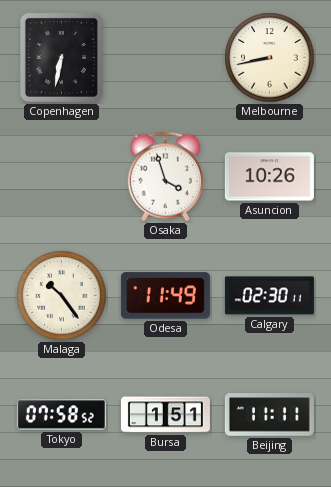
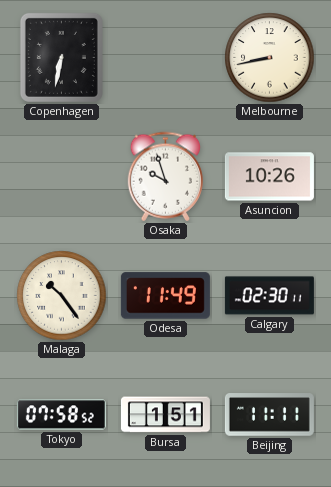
Osaka: 3:57 -> 9:57 (165, 177)
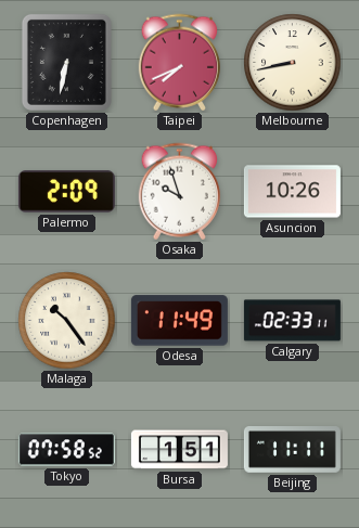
Taipei: none -> 7:41 (179, 63)
Palermo: none -> 2:09 (66, 192)
Calgary: 02:30 -> 02:33 (292, 321)
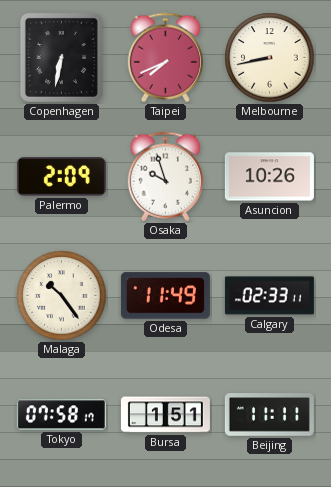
Tokyo: 07:58:52 -> 07:58:17 (61, 415)
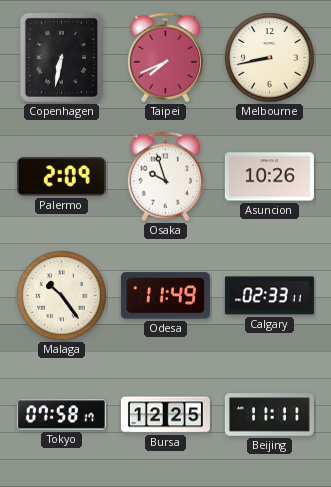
Bursa: 1:51 -> 12:25 (165, 415)
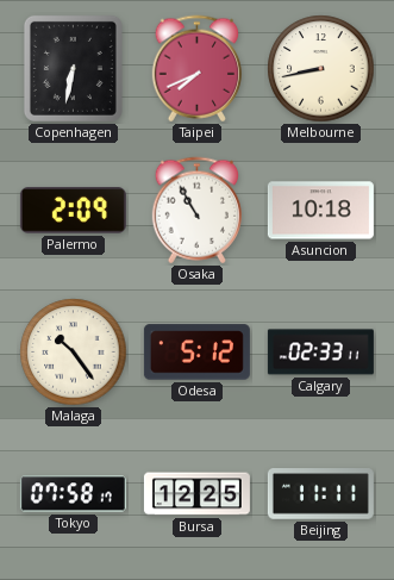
Osaka: 9:57 -> 10:55 (196, 211)
Asuncion: 10:26 -> 10:18 (320, 211)
Odesa: 11:49 -> 5:12 (196, 353)
